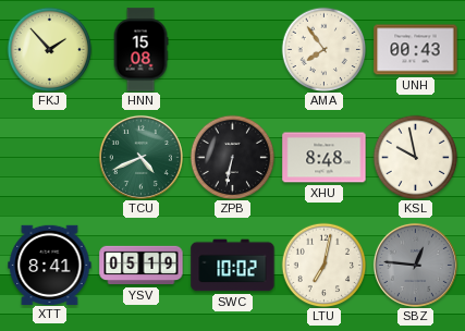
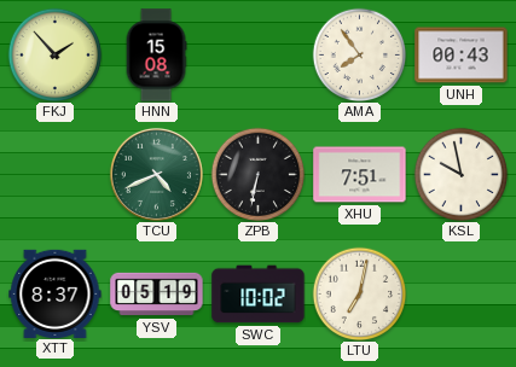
XHU: 8:48 -> 7:51 (360, 175)
XTT: 8:41 -> 8:37 (56, 293)
SBZ: 12:46 -> none (415, 265)
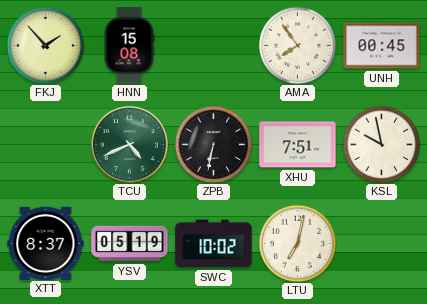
UNH: 00:43 -> 00:45 (382, 46)
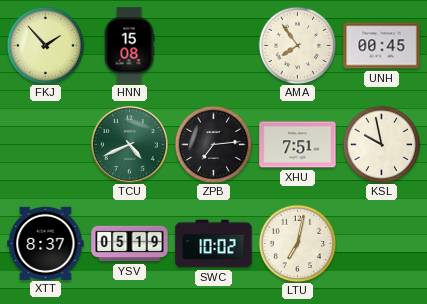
ZPB: 6:32 -> 7:14 (213, 144)
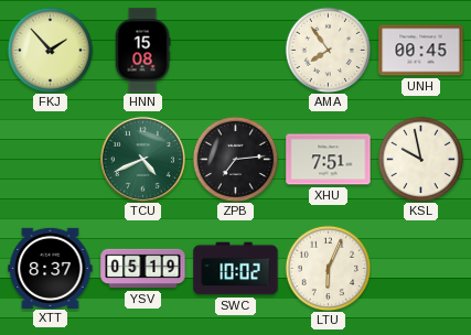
LTU: 7:02 -> 6:04 (328, 268)
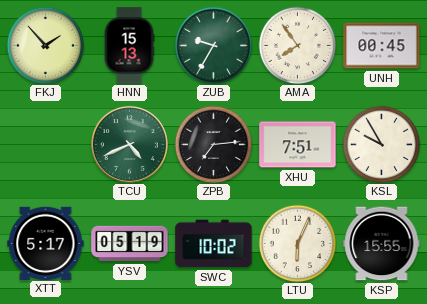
HNN: 15:08 -> 15:13 (129, 46)
ZUB: none -> 9:35 (213, 45)
KSL: 9:58 -> 9:55 (381, 144)
XTT: 8:37 -> 5:17 (46, 243)
KSP: none -> 15:55 (382, 244)
